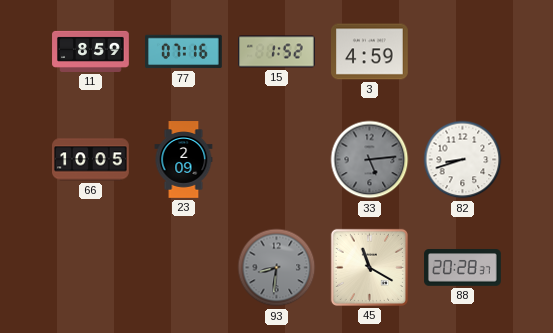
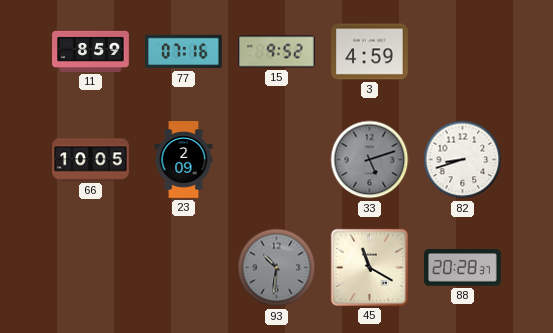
15: 1:52 -> 9:52 (277, 52)
33: 5:14 -> 5:12 (370, 160)
93: 8:31 -> 10:31 (277, 268)
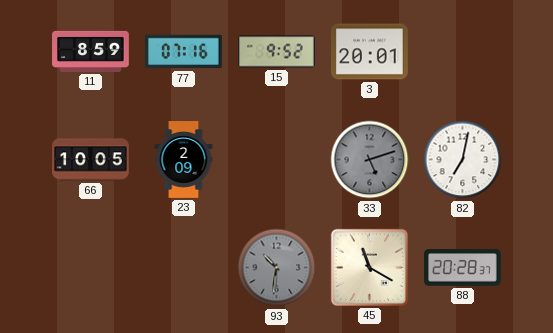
3: 4:59 -> 20:01 (370, 52)
82: 8:42 -> 7:02 (463, 160)
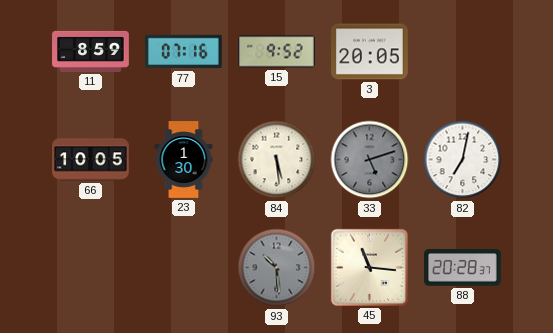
3: 20:01 -> 20:05 (370, 52)
23: 2:09 -> 1:30 (184, 160)
84: none -> 5:29 (277, 160)
93: 10:31 -> 10:29 (277, 268)
45: 11:20 -> 11:16 (369, 267)
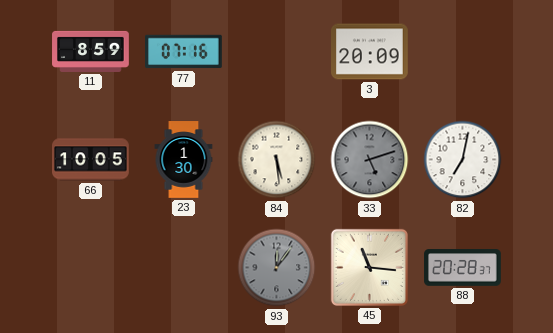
15: 9:52 -> none (277, 52)
3: 20:05 -> 20:09 (370, 52)
93: 10:29 -> 12:06 (277, 268)
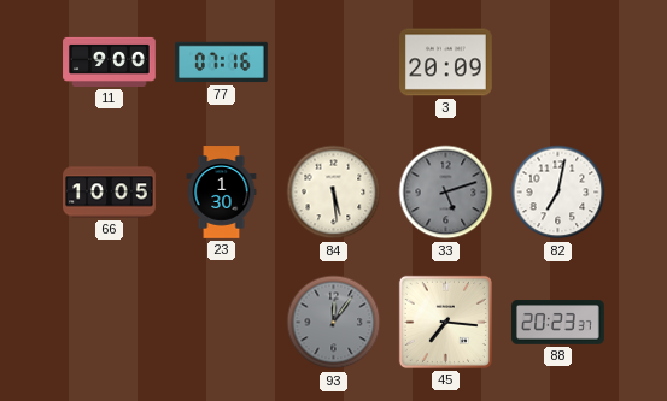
11: 8:59 -> 9:00 (110, 61)
45: 11:16 -> 7:16 (445, 322)
88: 20:28 -> 20:23 (558, 323)
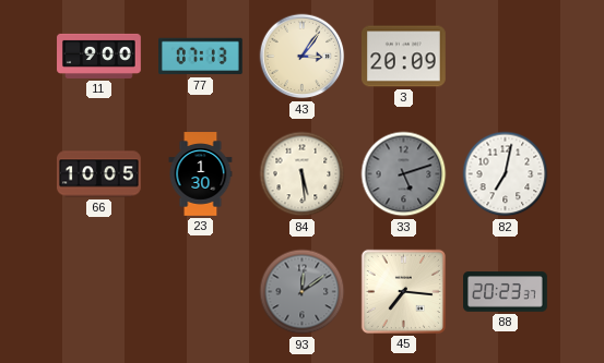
77: 07:16 -> 07:13 (201, 57)
43: none -> 3:06 (303, 57)
93: 12:06 -> 12:09 (303, 292)
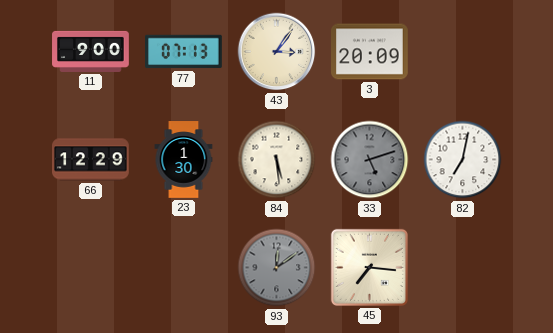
66: 10:05 -> 12:29 (91, 160)
88: 20:23 -> none (506, 292)
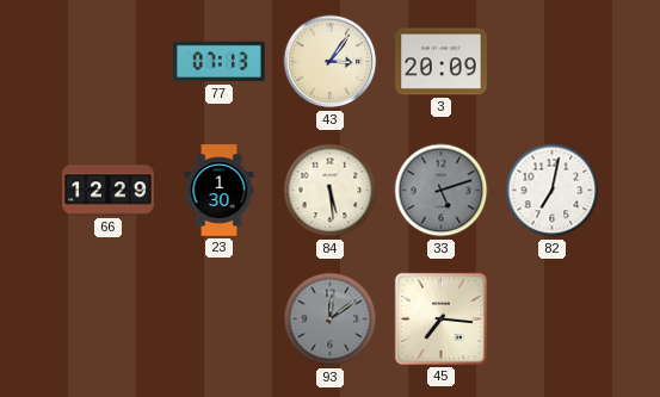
11: 9:00 -> none (91, 51)
